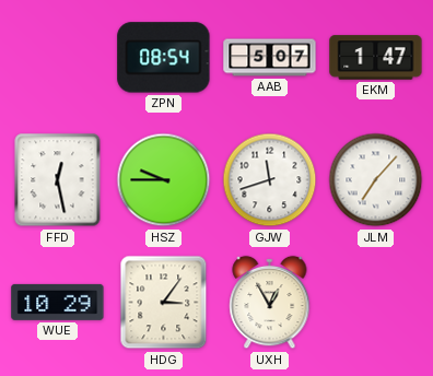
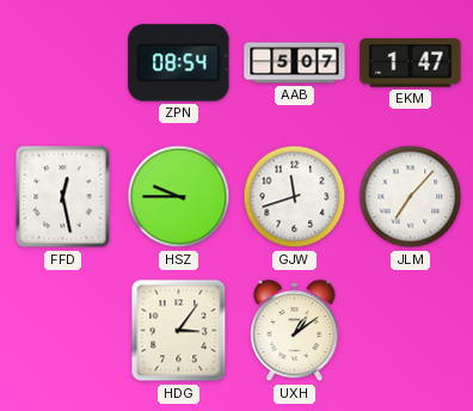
WUE: 10:29 -> none (58, 302)
UXH: 12:55 -> 1:09 (295, 331)
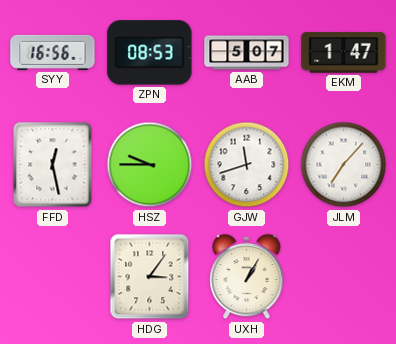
SYY: none -> 16:56 (53, 52)
ZPN: 08:54 -> 08:53 (150, 53)
UXH: 1:09 -> 1:05 (247, 277)
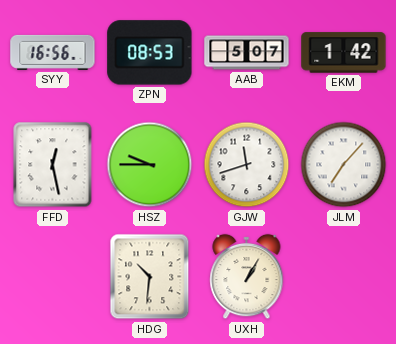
EKM: 1:47 -> 1:42 (344, 53)
HDG: 3:06 -> 10:31 (150, 277)
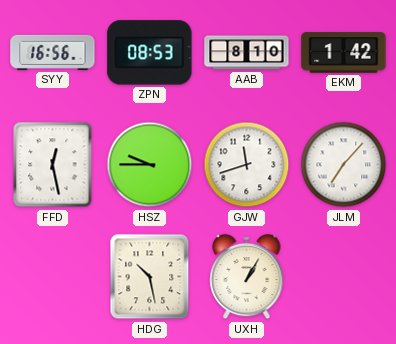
AAB: 5:07 -> 8:10 (247, 53)
HDG: 10:31 -> 10:28 (150, 277)
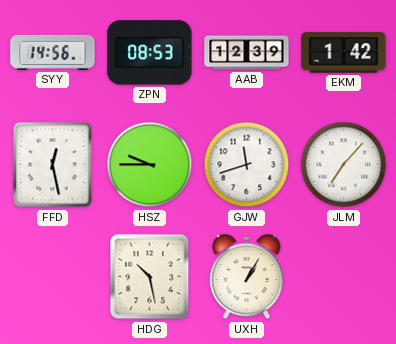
SYY: 16:56 -> 14:56 (53, 52)
AAB: 8:10 -> 12:39 (247, 53)
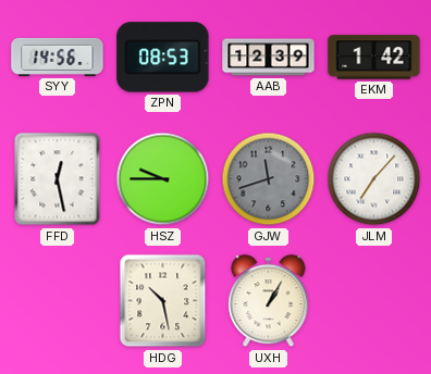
GJW dial: white -> grey (269, 179)
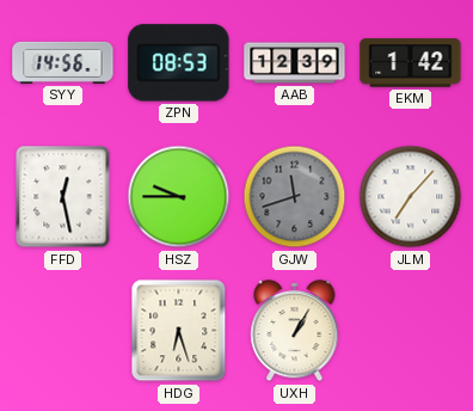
HDG: 10:28 -> 6:27 (179, 331)
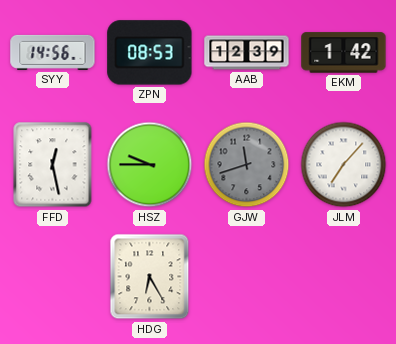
HDG: 6:27 -> 6:25 (150, 277)
UXH: 1:05 -> none (295, 331)
